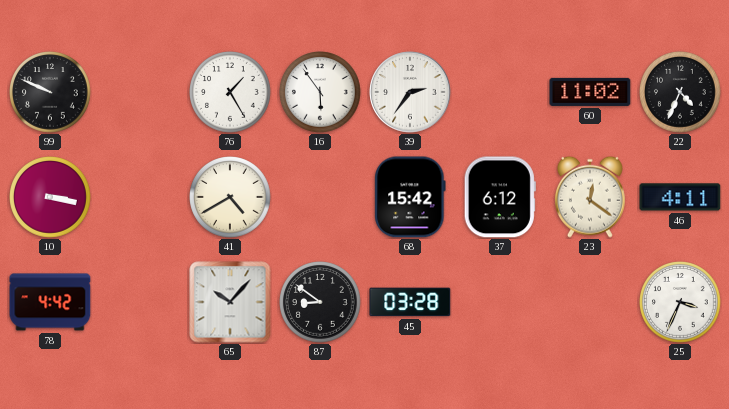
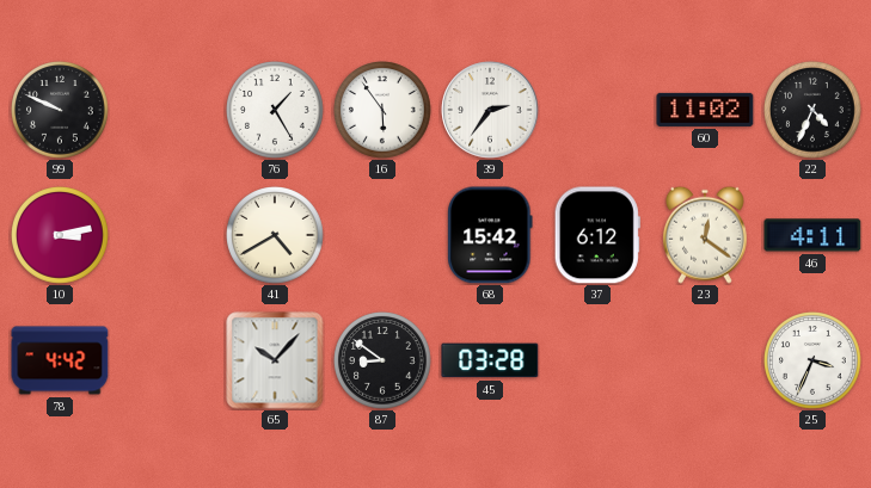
10: 3:17 -> 3:13 (61, 236)
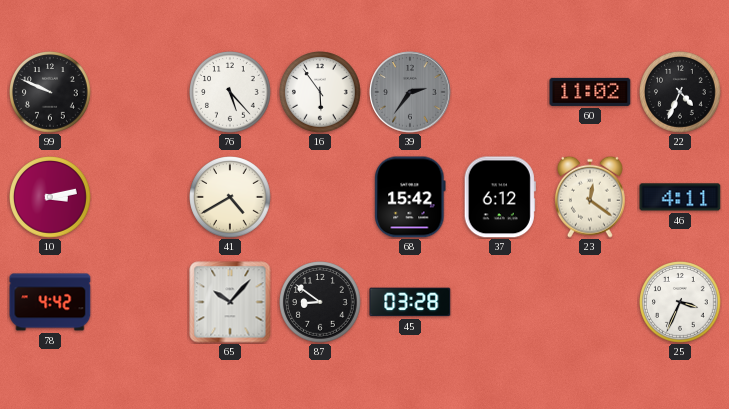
76: 1:25 -> 5:23 (231, 93)
39 dial: white -> grey (410, 92)
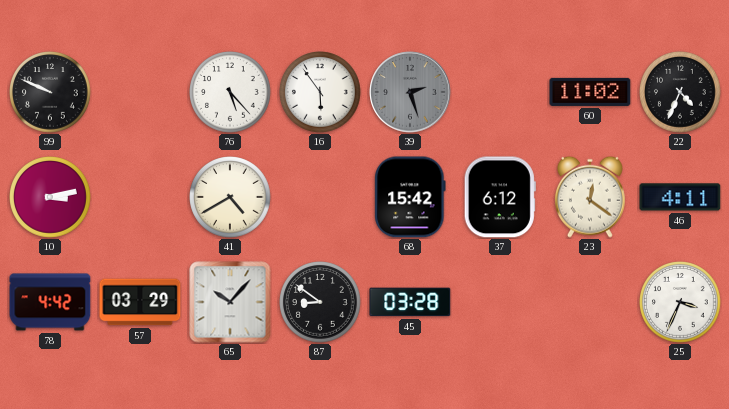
39: 2:36 -> 2:27 (410, 92)
57: none -> 03:29 (140, 302)
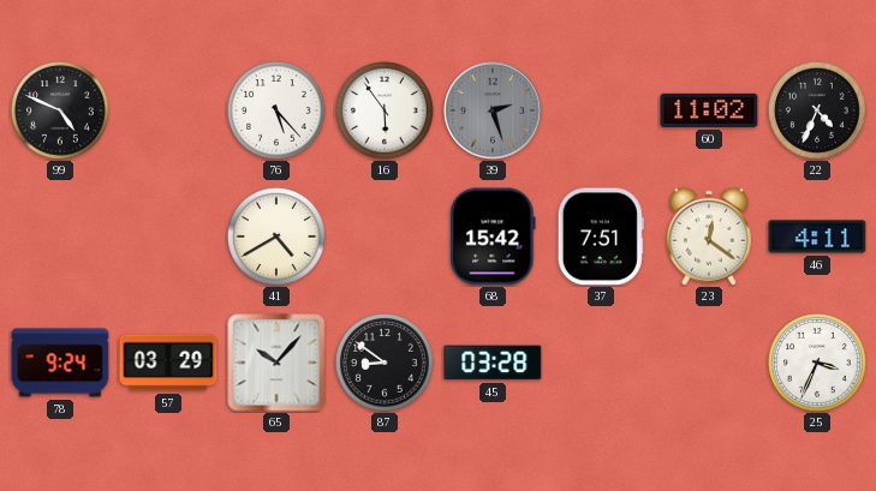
99: 9:49 -> 4:49 (61, 112)
10: 3:13 -> none (51, 198)
37: 6:12 -> 7:51 (601, 236)
78: 4:42 -> 9:24 (60, 363)
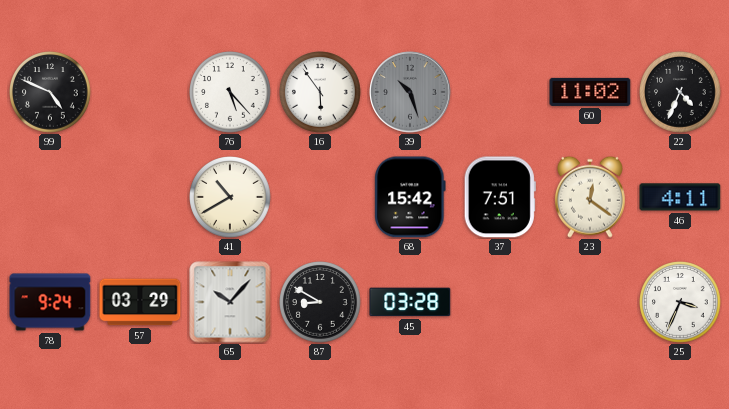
39: 2:27 -> 10:27 (410, 92)
41: 4:40 -> 10:40 (231, 198)
87: 8:51 -> 8:50 (321, 303)
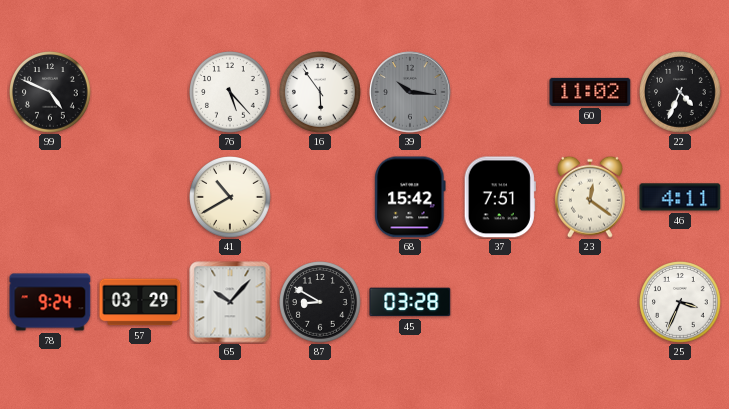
39: 10:27 -> 10:16 (410, 92)
